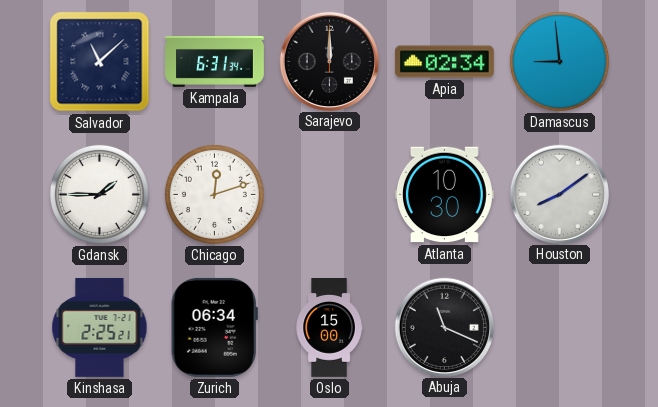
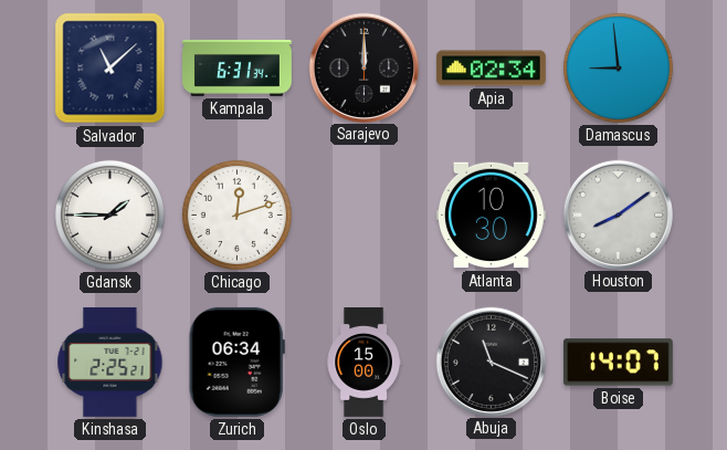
Boise: none -> 14:07 (618, 363)
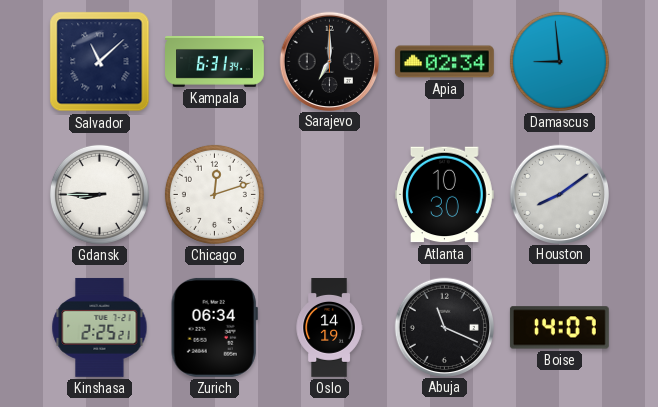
Sarajevo: 12:00 -> 7:00 (329, 61)
Gdansk: 1:45 -> 8:45 (99, 194)
Oslo: 15:00 -> 14:19 (329, 328)
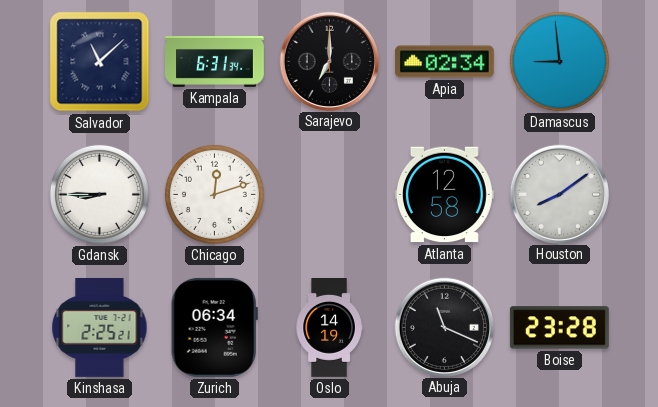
Atlanta: 10:30 -> 12:58 (444, 195)
Boise: 14:07 -> 23:28 (559, 328)
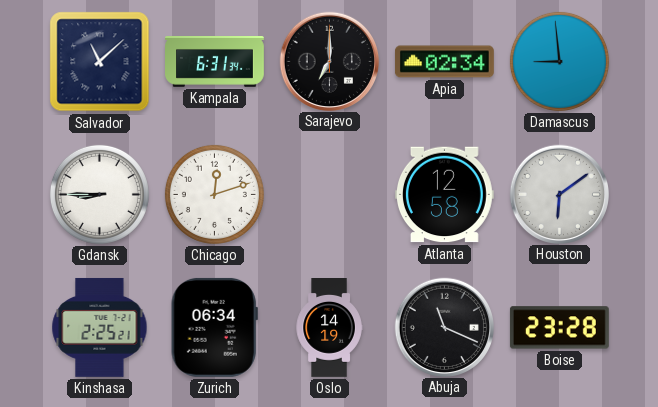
Houston: 8:09 -> 6:09 (559, 194)
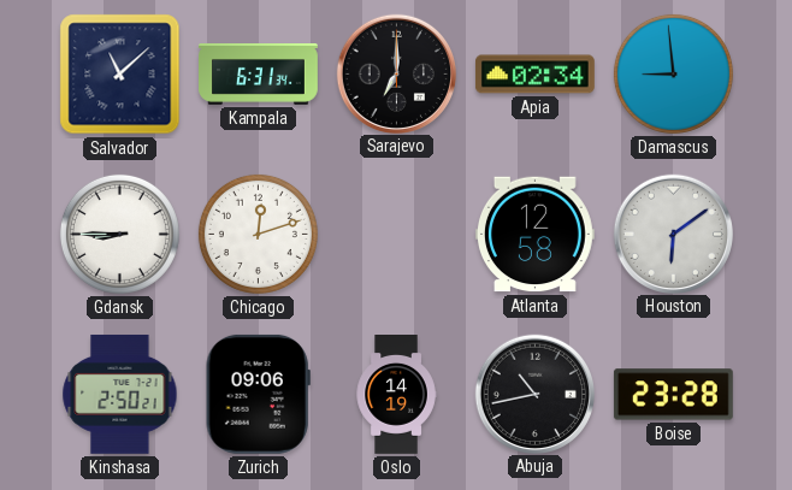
Kinshasa: 2:25 -> 2:50 (120, 394)
Zurich: 06:34 -> 09:06 (258, 394)
Abuja: 11:19 -> 10:43 (534, 394)
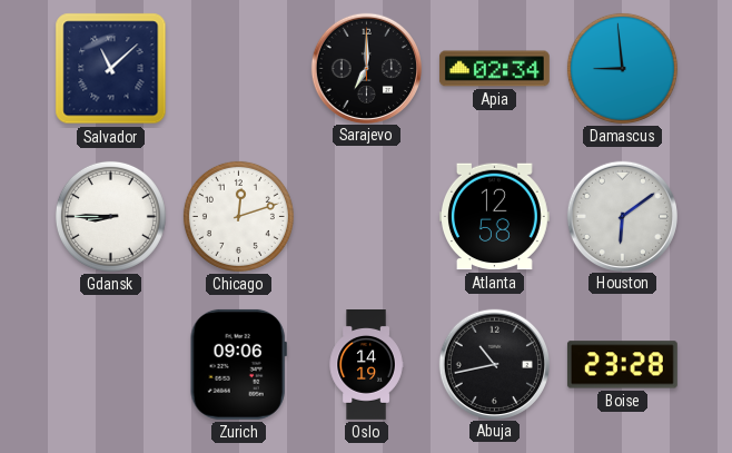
Kampala: 6:31 -> none (259, 75)
Kinshasa: 2:50 -> none (120, 394)
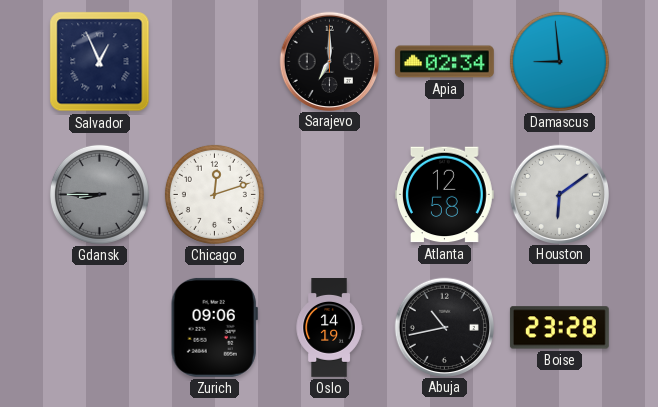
Salvador: 11:08 -> 12:56 (100, 62)
Gdansk dial: white -> grey (99, 194)
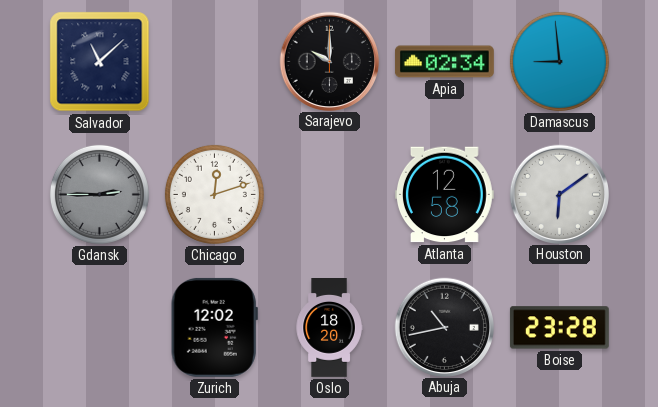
Salvador: 12:56 -> 11:08 (100, 62)
Sarajevo: 7:00 -> 10:00 (329, 61)
Gdansk: 8:45 -> 2:45 (99, 194)
Zurich: 09:06 -> 12:02 (214, 327)
Oslo: 14:19 -> 18:20 (329, 328)
